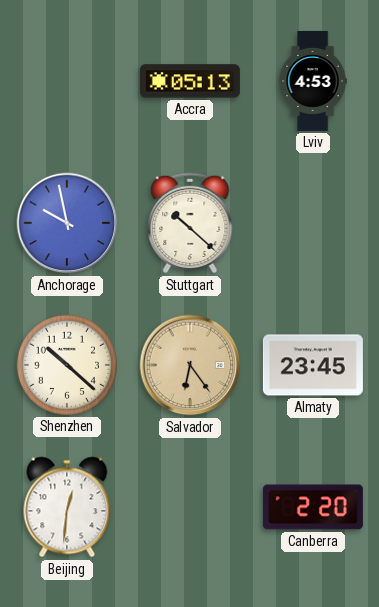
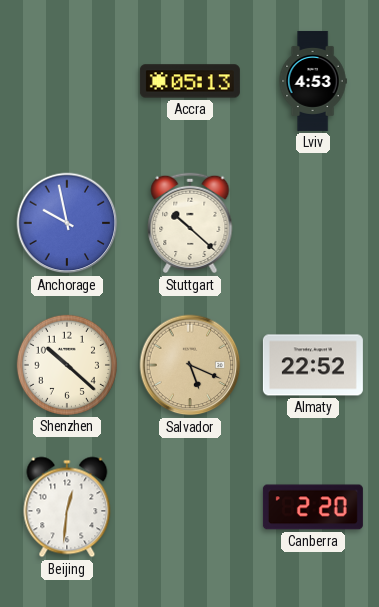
Salvador: 6:24 -> 5:19 (190, 365)
Almaty: 23:45 -> 22:52 (313, 365)
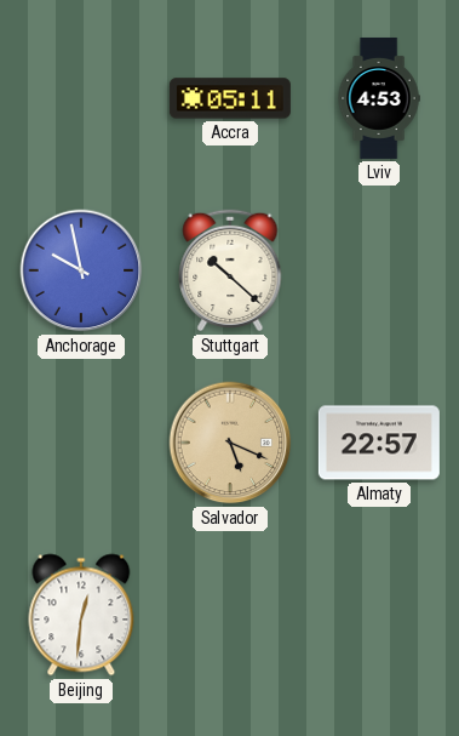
Accra: 05:13 -> 05:11 (230, 98)
Shenzhen: 10:22 -> none (67, 365)
Almaty: 22:52 -> 22:57 (379, 443)
Canberra: 2:20 -> none (313, 507)
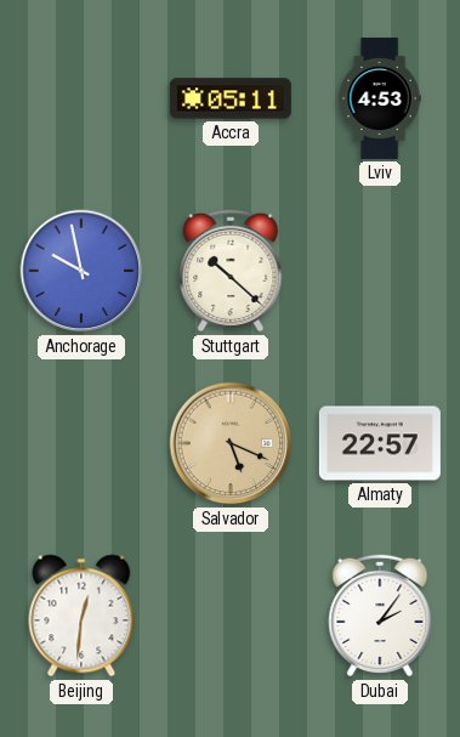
Dubai: none -> 2:06 (380, 616)
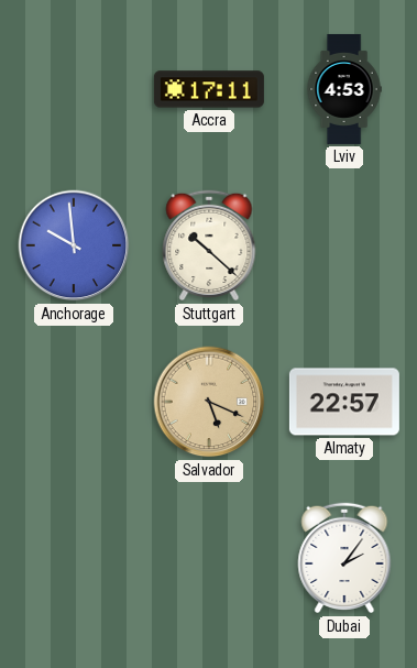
Accra: 05:11 -> 17:11 (209, 89)
Anchorage: 9:58 -> 9:59 (74, 245)
Beijing: 12:31 -> none (81, 616)
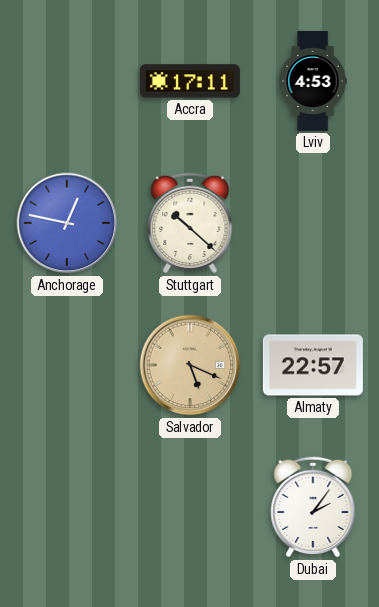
Anchorage: 9:59 -> 12:47 (67, 223)
